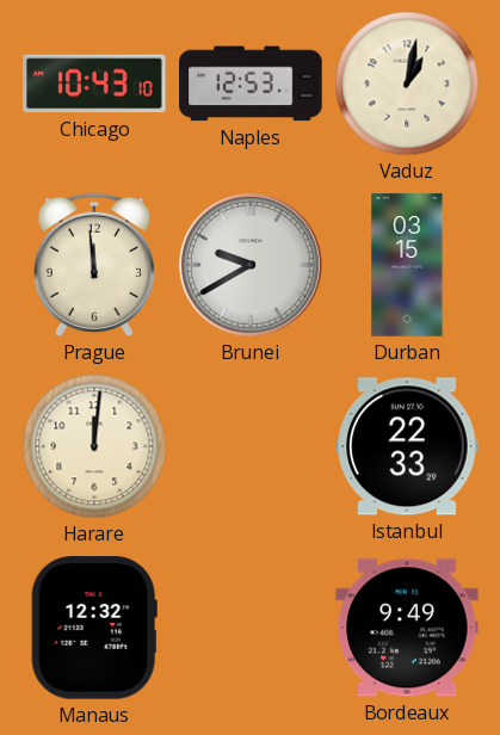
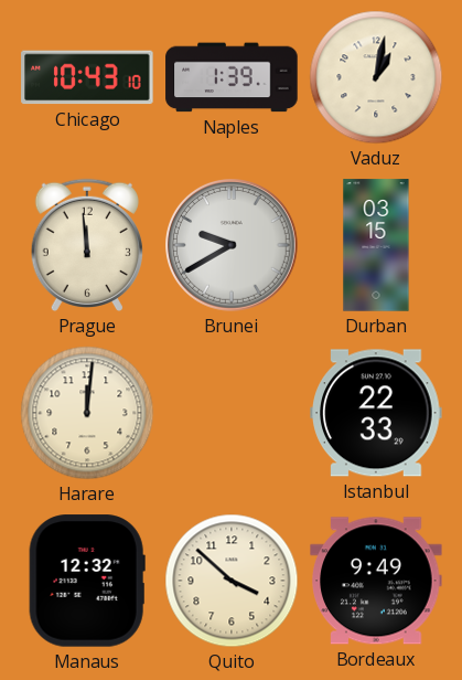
Naples: 12:53 -> 1:39 (232, 77)
Quito: none -> 3:52 (232, 581)
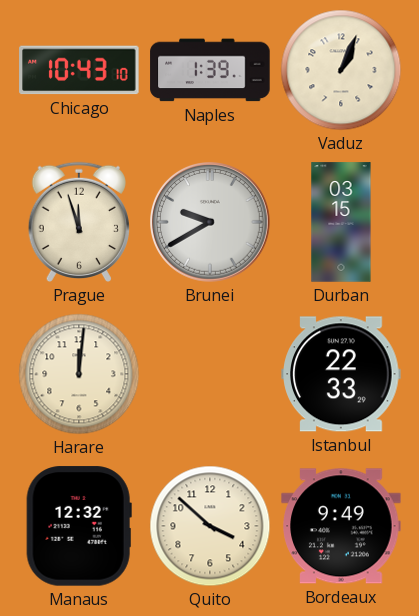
Vaduz: 1:02 -> 1:04 (341, 70)
Prague: 11:59 -> 11:57 (79, 222)
